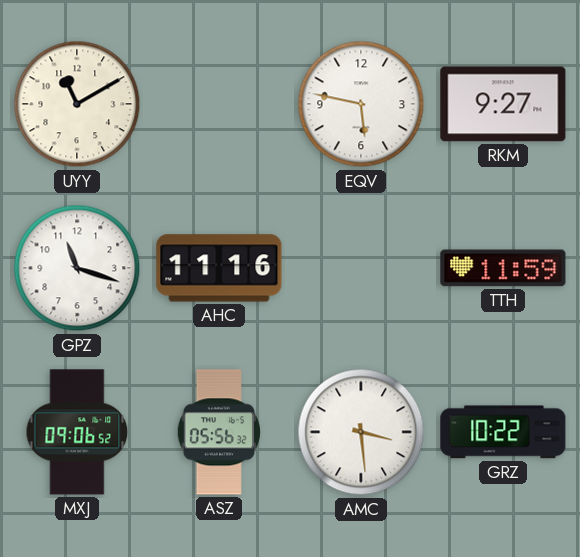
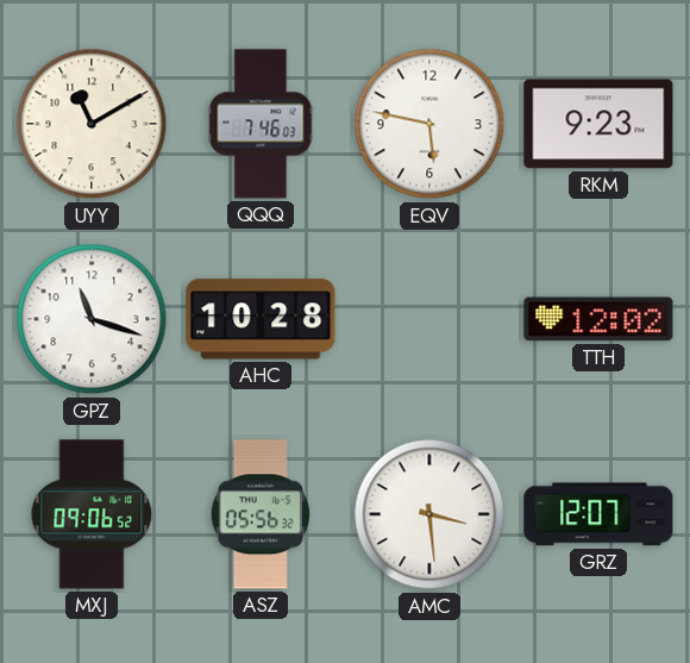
QQQ: none -> 7:46 (261, 124)
RKM: 9:27 -> 9:23 (598, 124)
AHC: 11:16 -> 10:28 (261, 319)
TTH: 11:59 -> 12:02 (598, 319)
GRZ: 10:22 -> 12:07 (598, 514)
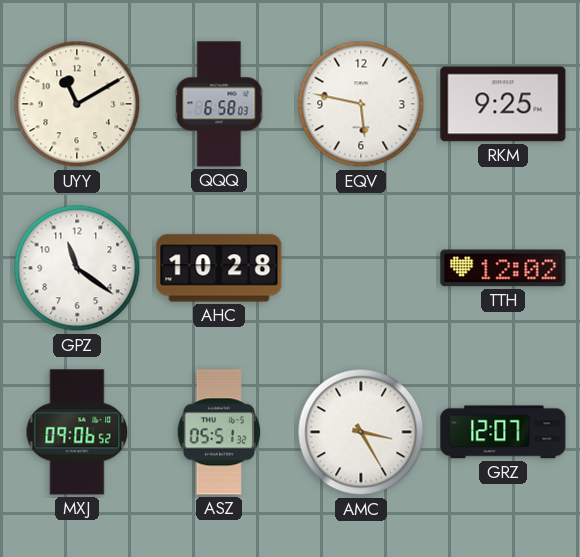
QQQ: 7:46 -> 6:58 (219, 104)
RKM: 9:23 -> 9:25 (503, 104)
GPZ: 11:18 -> 11:21 (77, 268)
ASZ: 05:56 -> 05:51 (219, 432)
AMC: 3:29 -> 3:25 (361, 432)
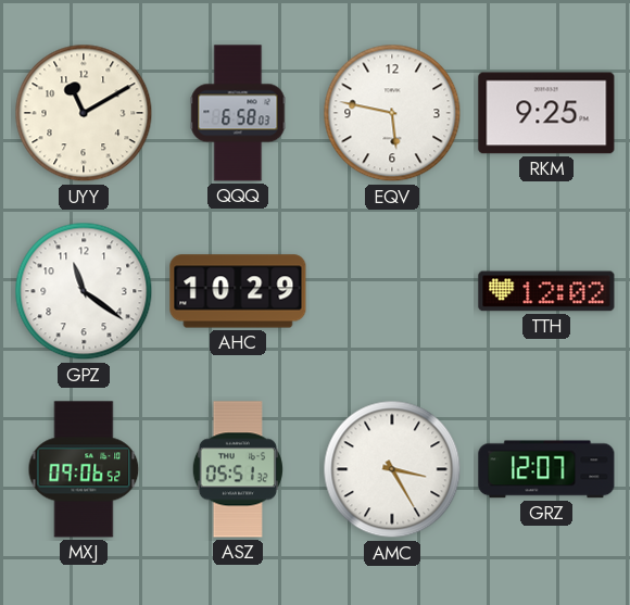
AHC: 10:28 -> 10:29 (238, 291)
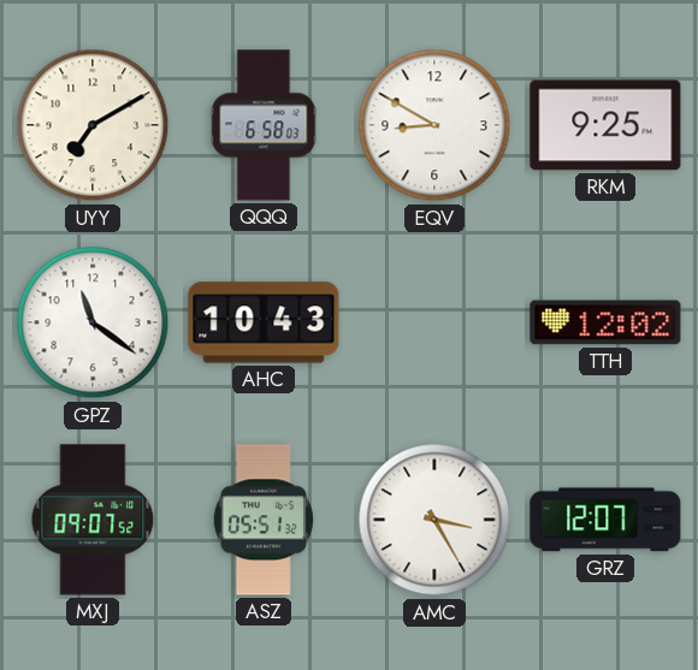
UYY: 11:10 -> 7:10 (93, 125)
EQV: 5:47 -> 8:50 (434, 125)
AHC: 10:29 -> 10:43 (264, 322)
MXJ: 09:06 -> 09:07 (93, 520)
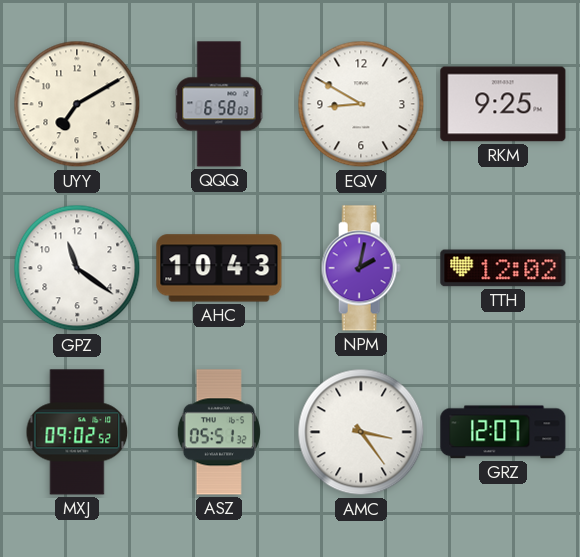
NPM: none -> 2:02 (361, 268)
MXJ: 09:07 -> 09:02 (77, 432)
AMC: 3:25 -> 3:24 (361, 432)
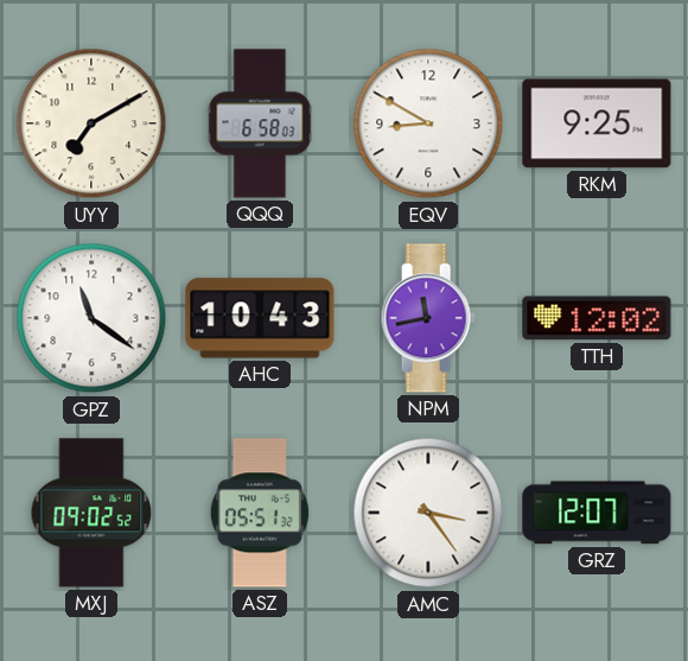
NPM: 2:02 -> 11:43 (428, 318)
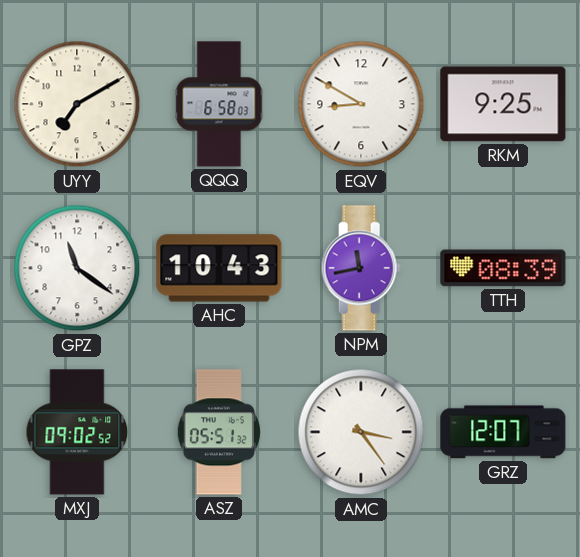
TTH: 12:02 -> 08:39 (503, 268)
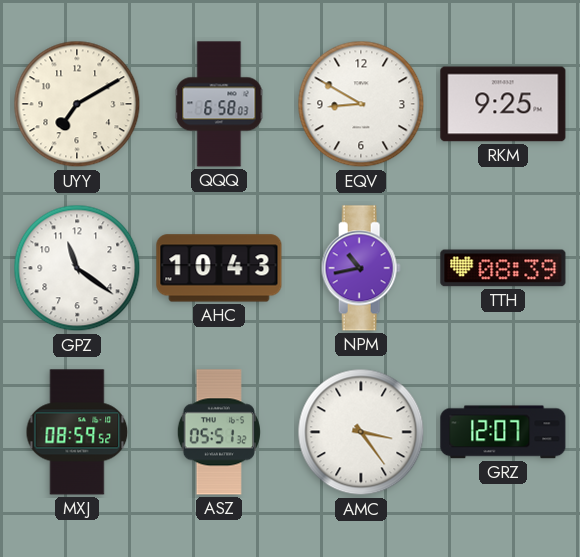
NPM: 11:43 -> 10:43 (361, 268)
MXJ: 09:02 -> 08:59 (77, 432)
